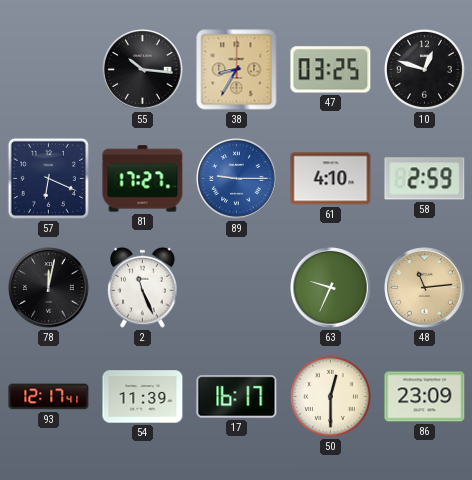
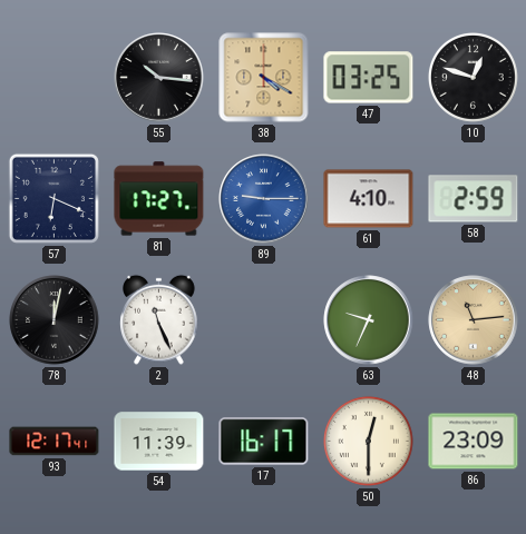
38: 8:35 -> 4:20 (264, 78)
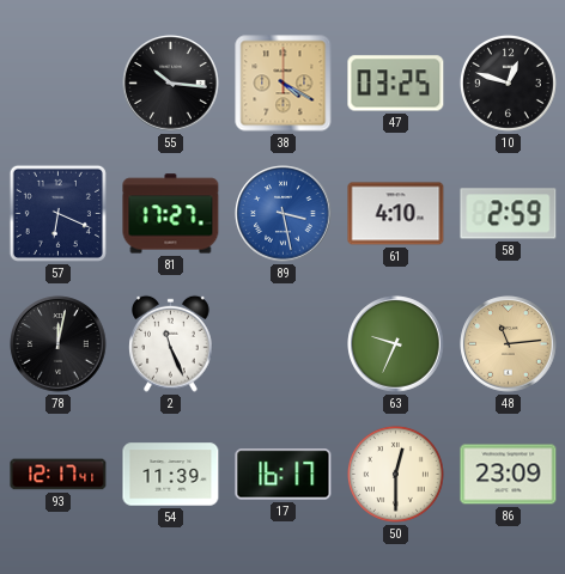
89: 9:15 -> 3:28 (284, 214)
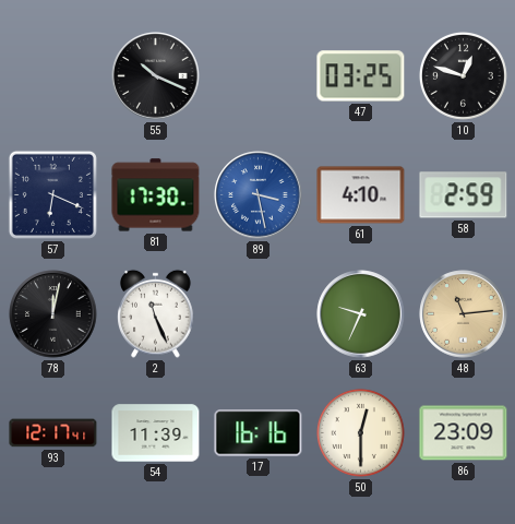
55: 10:16 -> 10:19 (156, 76)
38: 4:20 -> none (284, 84)
81: 17:27 -> 17:30 (156, 195)
17: 16:17 -> 16:16 (259, 433)
